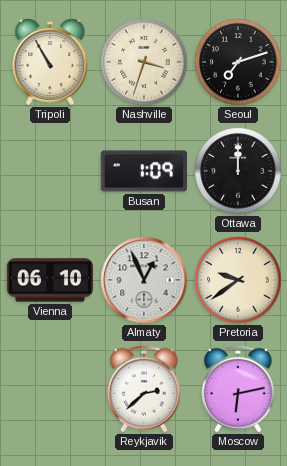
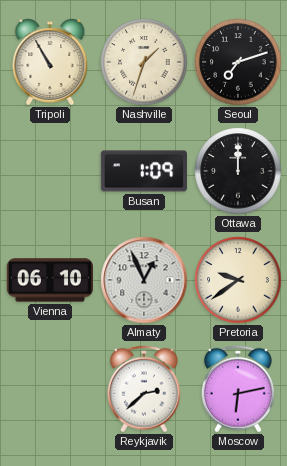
Nashville: 3:33 -> 1:33 (144, 62)
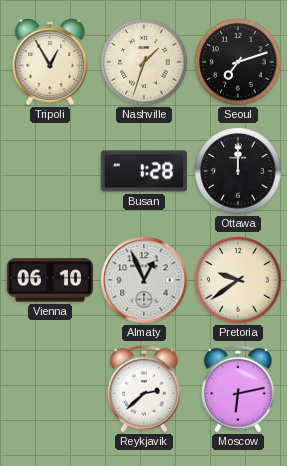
Tripoli: 10:55 -> 12:55 (50, 62)
Busan: 1:09 -> 1:28 (143, 171)
